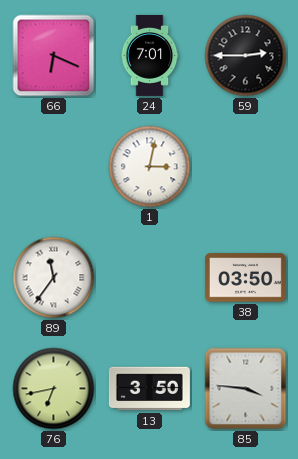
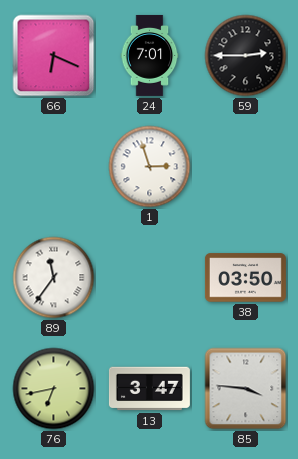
1: 3:02 -> 2:57 (150, 167)
13: 3:50 -> 3:47 (149, 389)
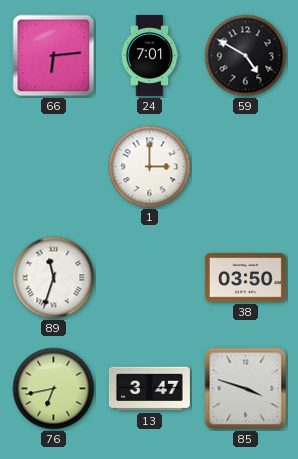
66: 6:19 -> 6:14 (54, 56)
59: 2:45 -> 4:50 (246, 56)
1: 2:57 -> 3:00 (150, 167)
89: 11:36 -> 11:33 (54, 278)
85: 3:46 -> 3:48 (246, 389)
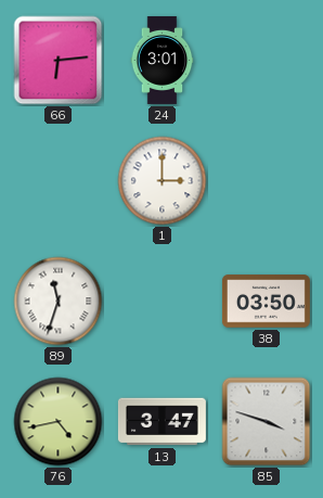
24: 7:01 -> 3:01 (163, 60)
59: 4:50 -> none (246, 56)
76: 6:43 -> 4:43 (59, 422)
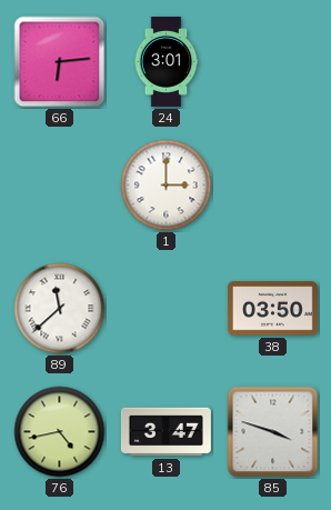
89: 11:33 -> 11:38 (60, 309)
